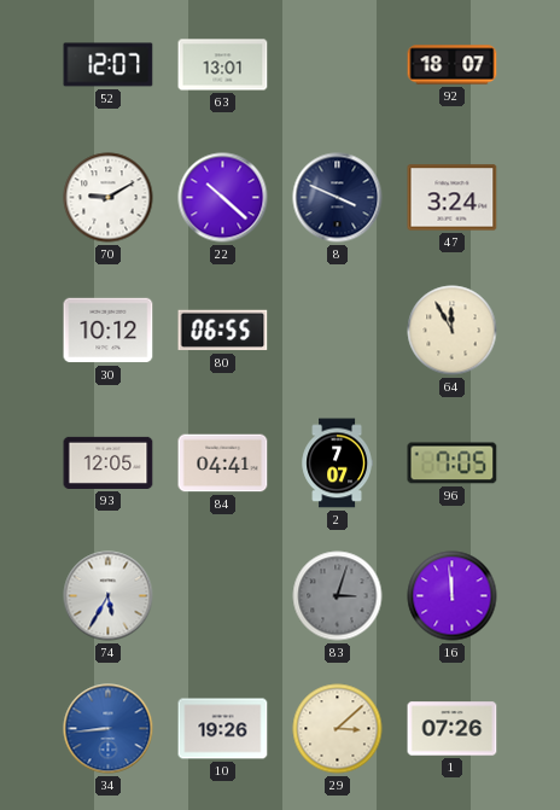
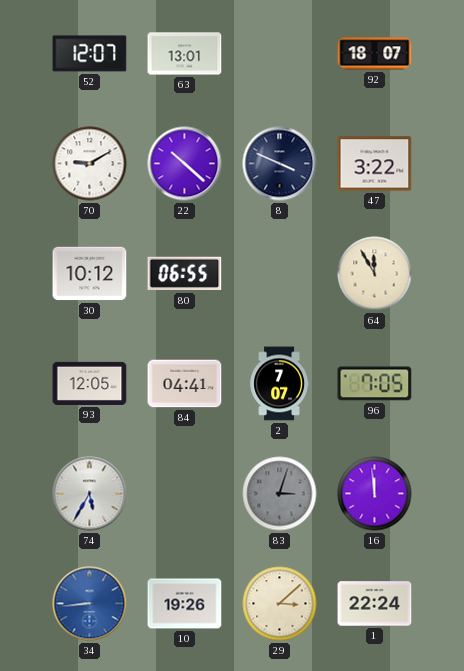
47: 3:24 -> 3:22 (375, 164)
1: 07:26 -> 22:24 (375, 604)
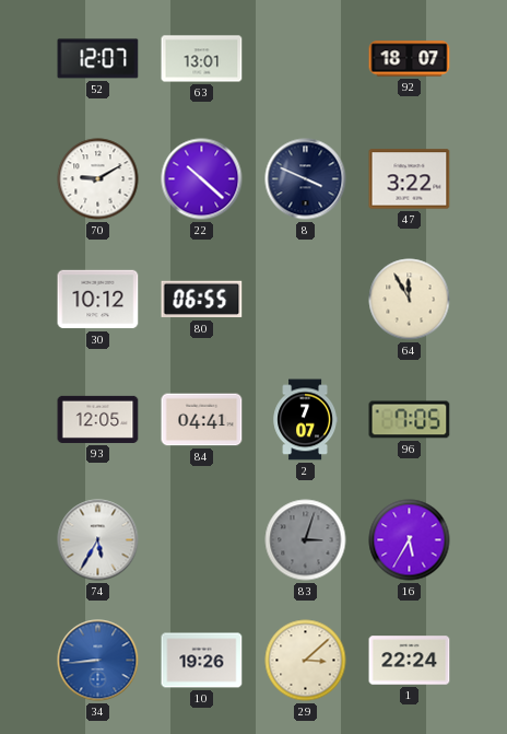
16: 11:59 -> 5:35 (410, 540)
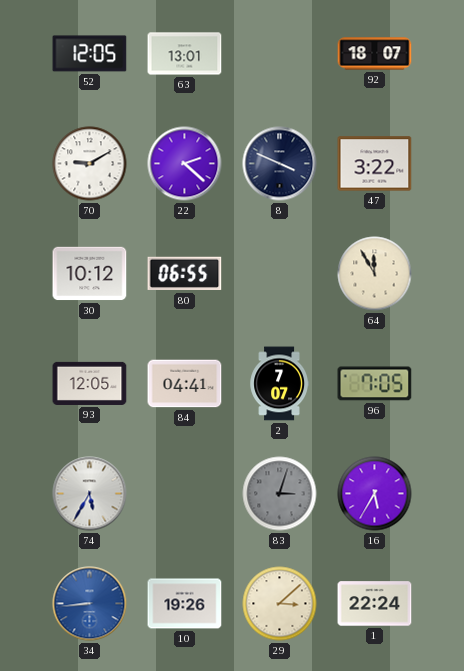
52: 12:07 -> 12:05 (90, 54)
22: 10:22 -> 2:22 (185, 164)
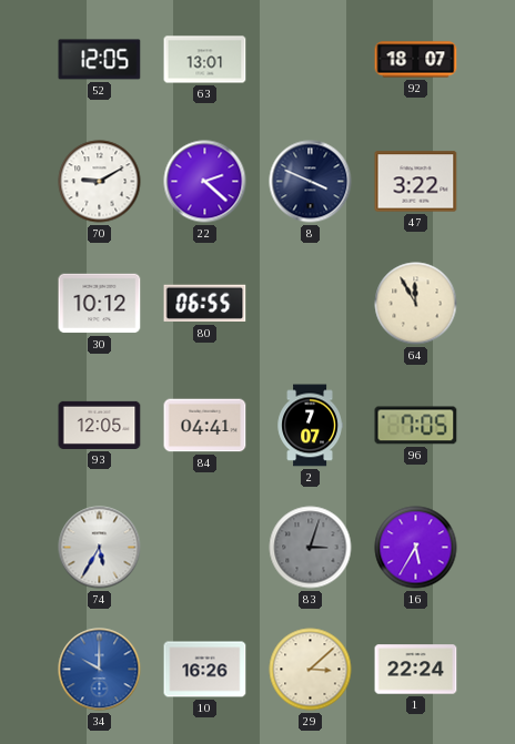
34: 8:44 -> 10:00 (100, 670)
10: 19:26 -> 16:26 (205, 670)
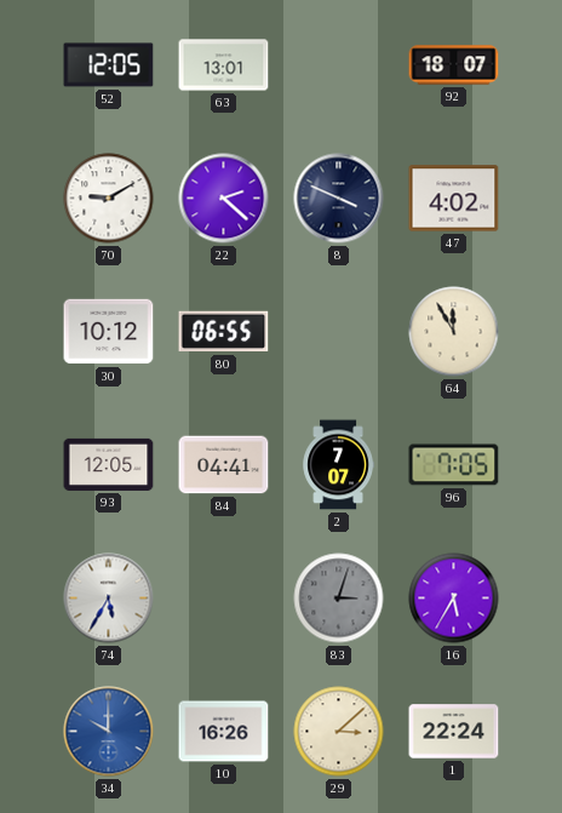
47: 3:22 -> 4:02 (454, 199)
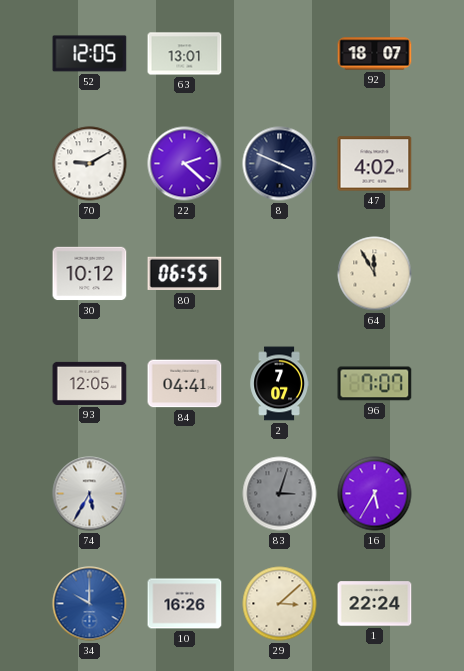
96: 7:05 -> 7:07 (375, 384)
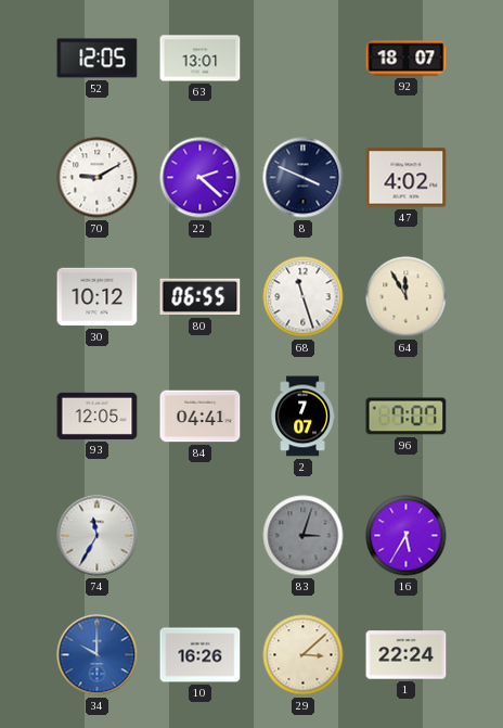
68: none -> 11:27 (304, 297)
74: 5:35 -> 11:35 (98, 536)
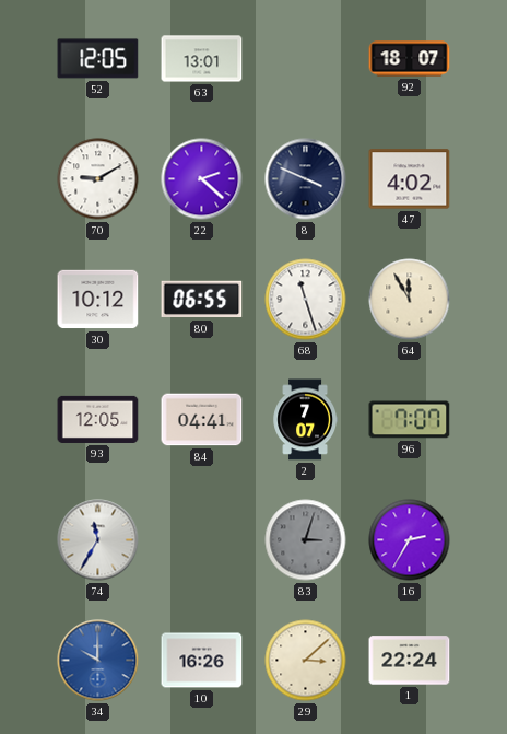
16: 5:35 -> 2:35 (410, 540)
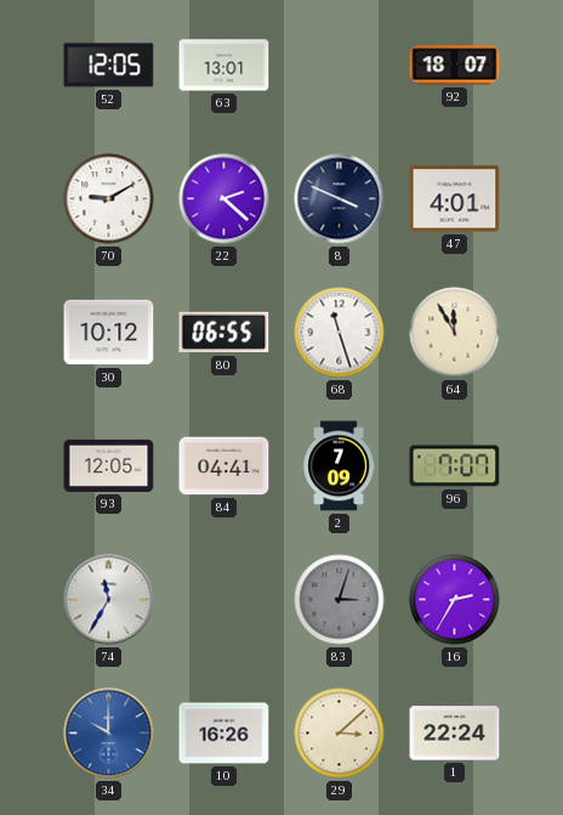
47: 4:02 -> 4:01 (455, 199)
2: 7:07 -> 7:09 (339, 466)
